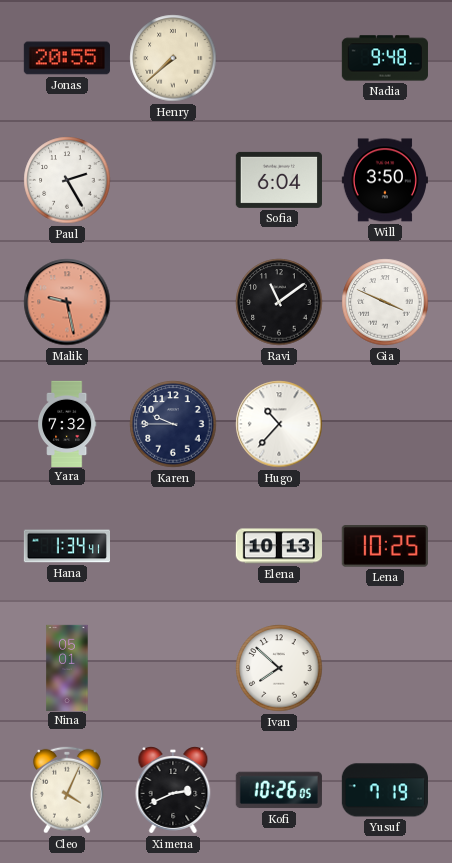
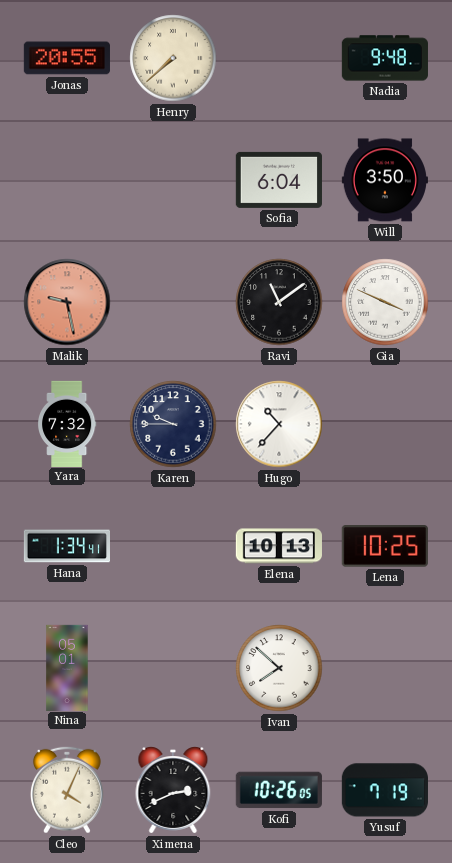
Paul: 2:25 -> none (67, 180)
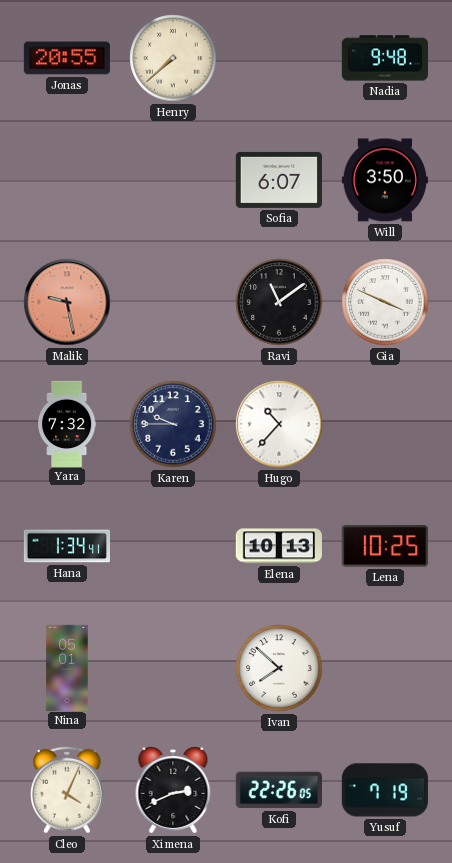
Sofia: 6:04 -> 6:07 (279, 180)
Kofi: 10:26 -> 22:26 (279, 790)
